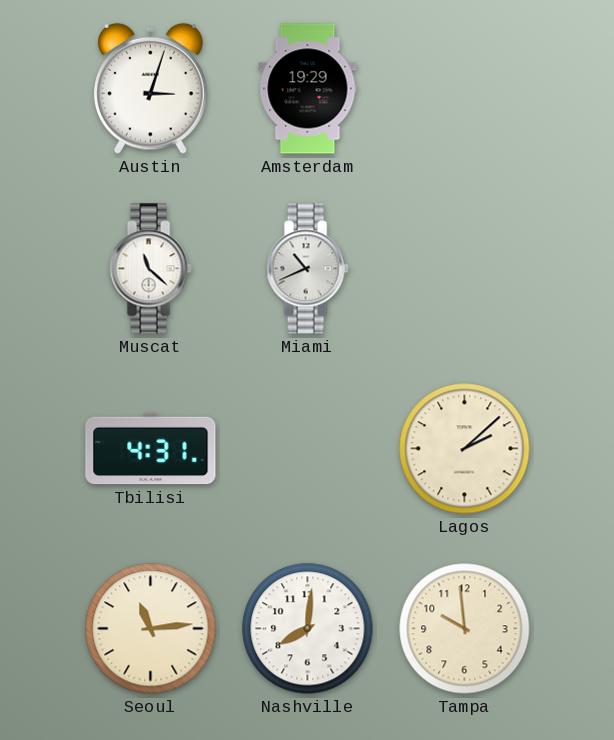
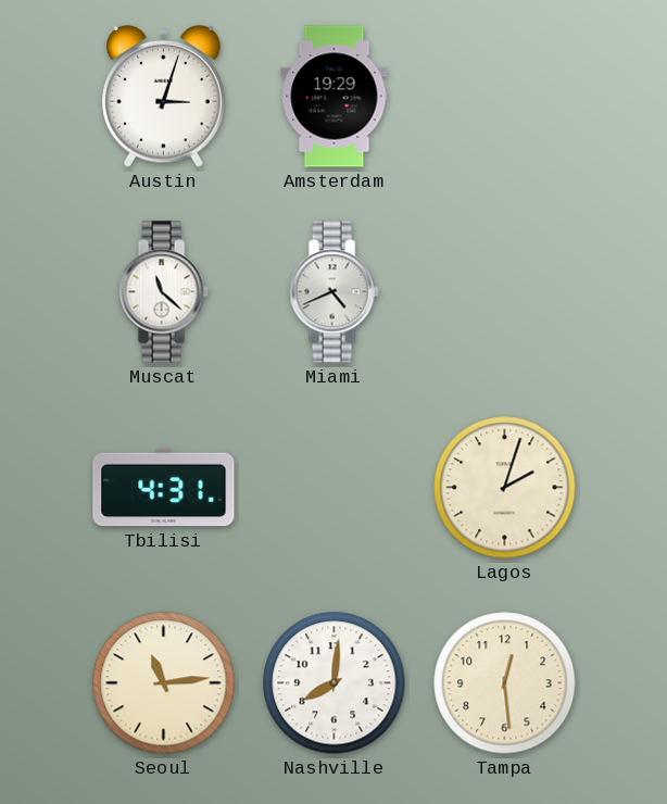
Miami: 10:41 -> 4:41 (333, 292)
Lagos: 2:08 -> 2:03 (505, 488)
Tampa: 9:59 -> 12:29 (505, 683)
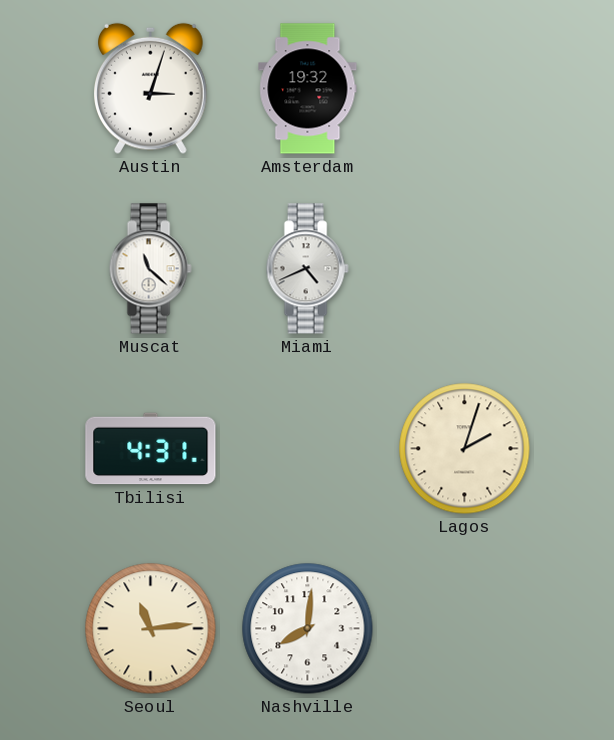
Amsterdam: 19:29 -> 19:32 (308, 89)
Tampa: 12:29 -> none (505, 683)
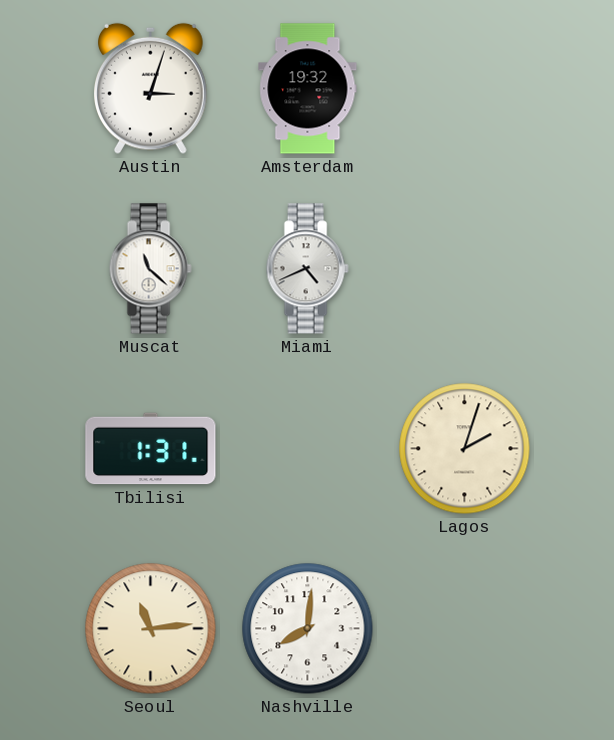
Tbilisi: 4:31 -> 1:31 (151, 449)
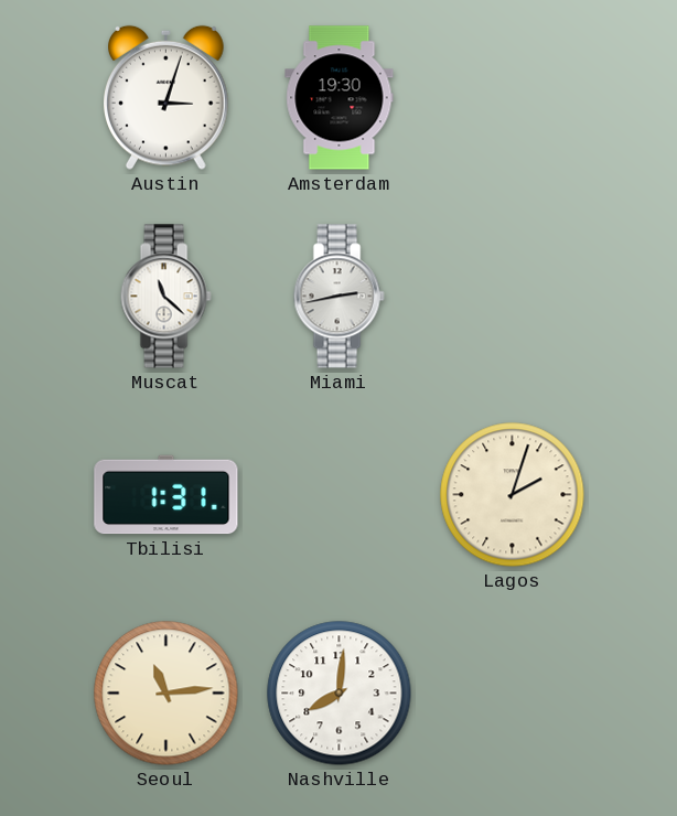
Amsterdam: 19:32 -> 19:30 (340, 98)
Miami: 4:41 -> 2:43 (338, 297)
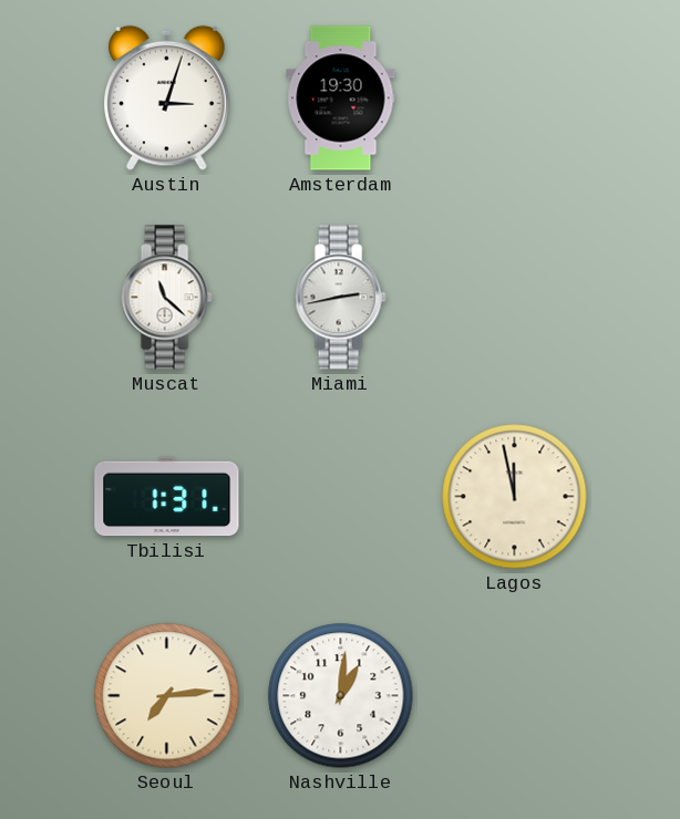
Lagos: 2:03 -> 11:58 (515, 497)
Seoul: 11:14 -> 7:14 (167, 696)
Nashville: 8:01 -> 1:01 (341, 696)
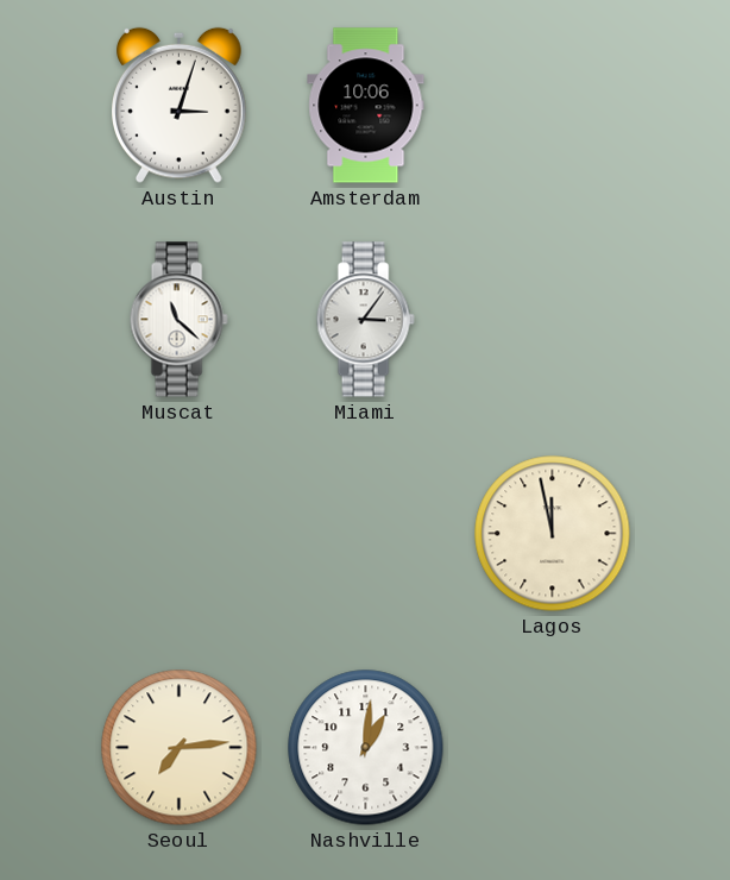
Amsterdam: 19:30 -> 10:06 (366, 106)
Miami: 2:43 -> 3:06 (365, 320)
Tbilisi: 1:31 -> none (167, 497)
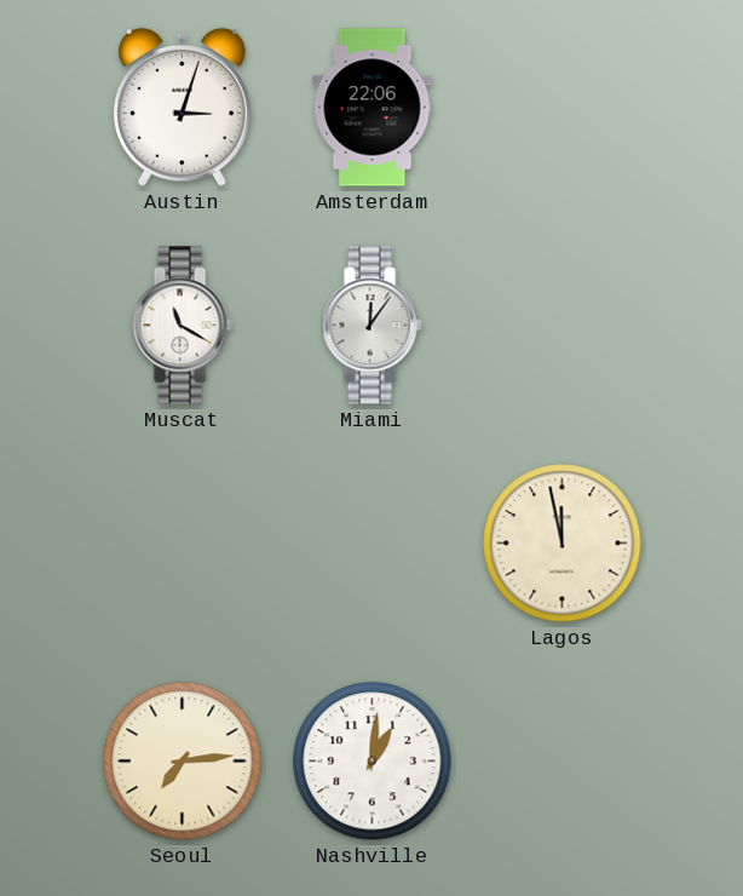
Amsterdam: 10:06 -> 22:06 (373, 108)
Muscat: 11:22 -> 11:20 (182, 326)
Miami: 3:06 -> 12:06 (372, 326)
